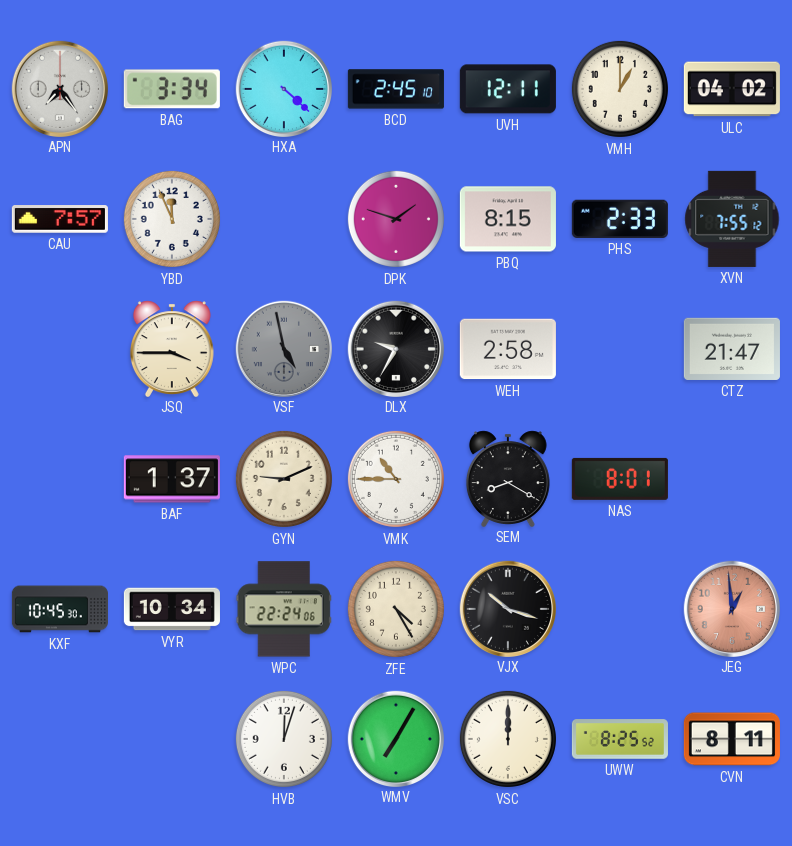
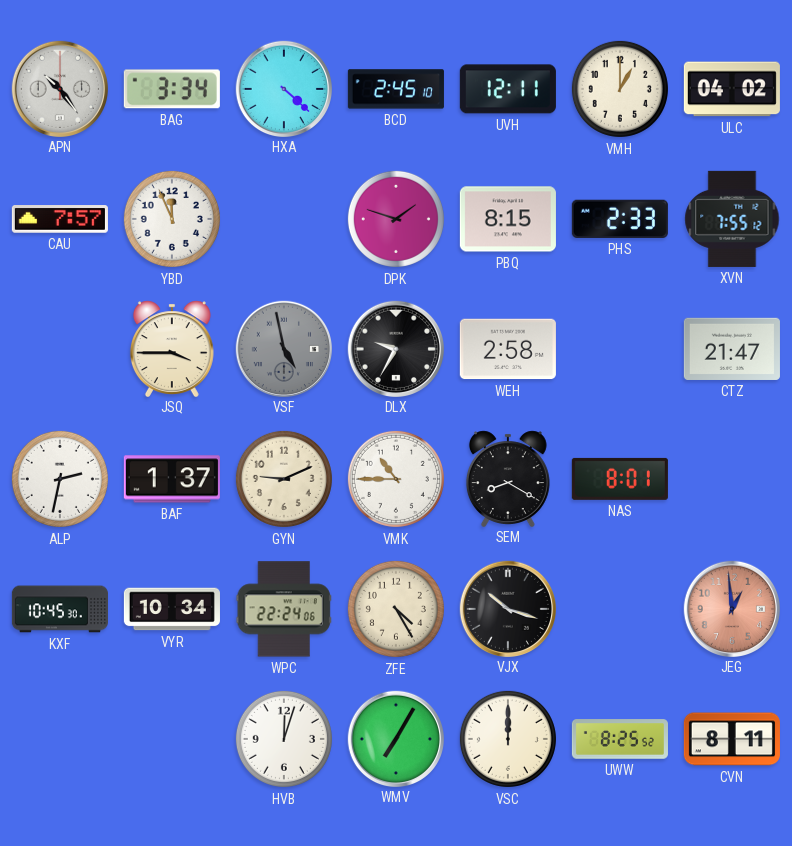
APN: 7:24 -> 10:24 (59, 88)
ALP: none -> 2:32 (60, 479)
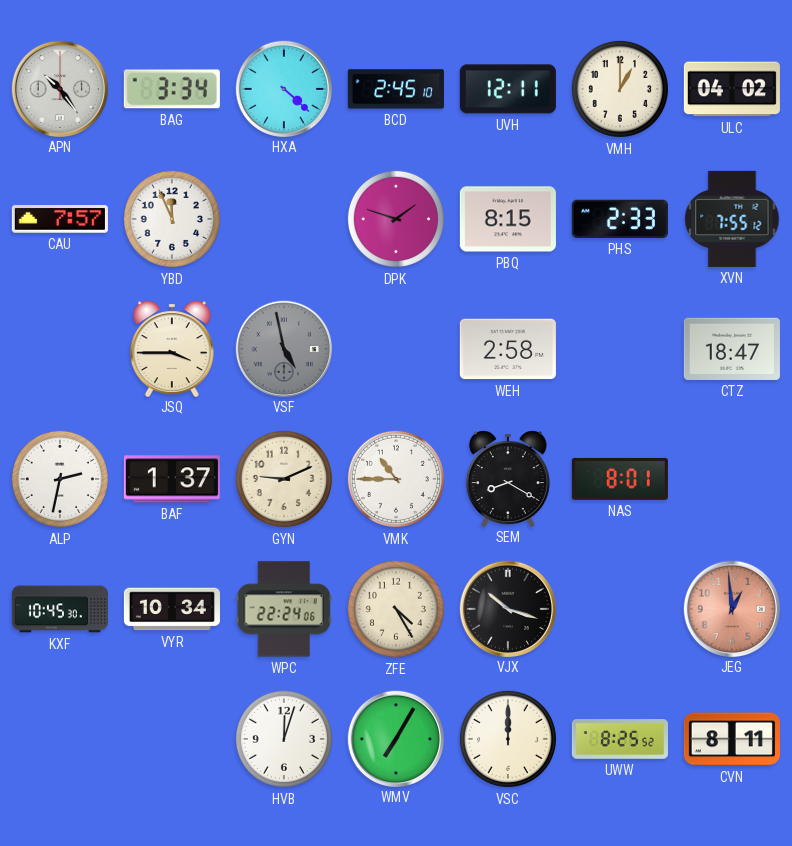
DLX: 9:35 -> none (395, 348)
CTZ: 21:47 -> 18:47 (732, 349)
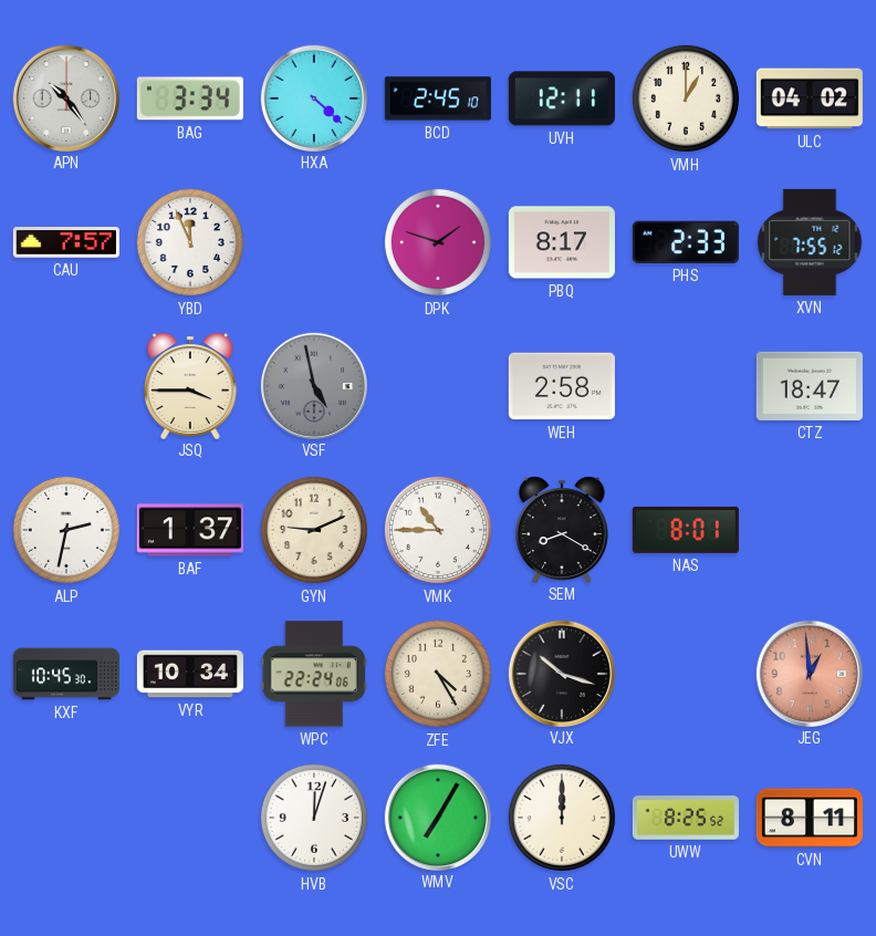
PBQ: 8:15 -> 8:17 (562, 242)
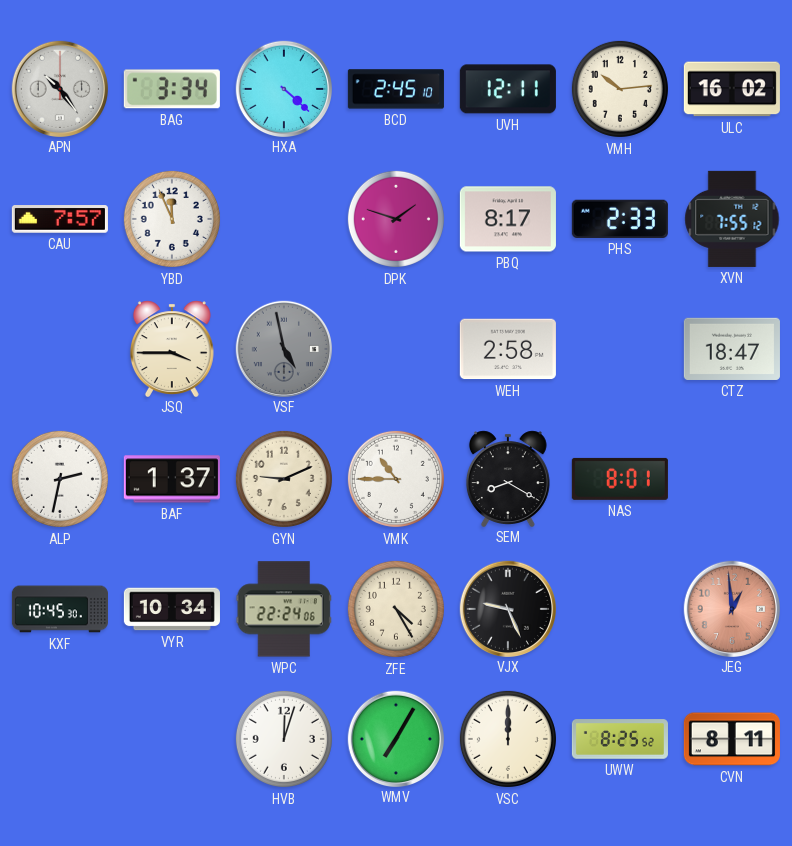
VMH: 1:00 -> 10:14 (620, 89)
ULC: 04:02 -> 16:02 (732, 89)
VJX: 10:18 -> 9:26 (507, 608)
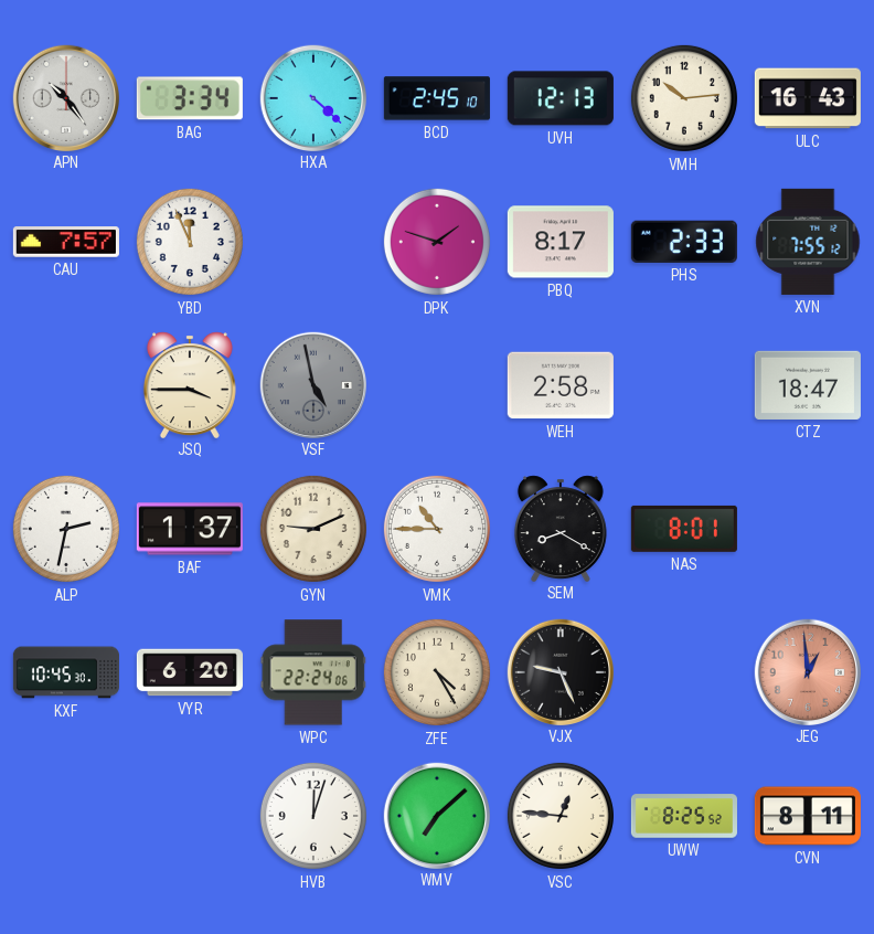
UVH: 12:11 -> 12:13 (561, 98)
ULC: 16:02 -> 16:43 (808, 98)
VYR: 10:34 -> 6:20 (190, 672)
WMV: 7:05 -> 7:08 (436, 815)
VSC: 12:00 -> 12:46 (561, 816)
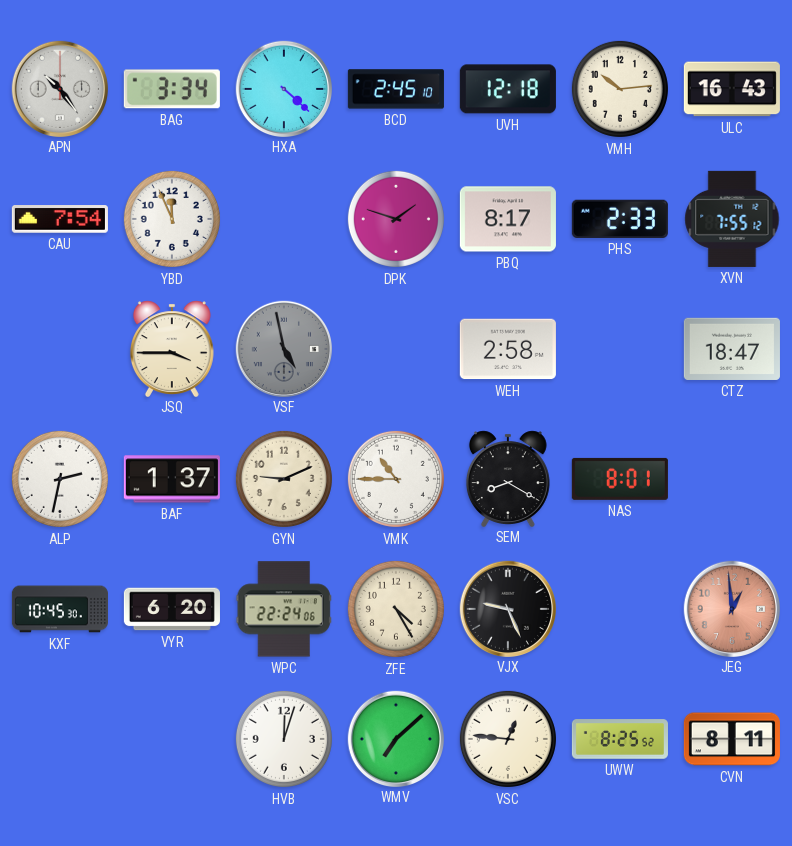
UVH: 12:13 -> 12:18 (508, 89)
CAU: 7:57 -> 7:54 (60, 219)
